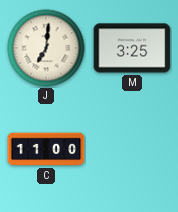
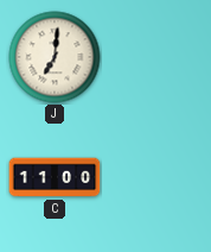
M: 3:25 -> none (132, 48)
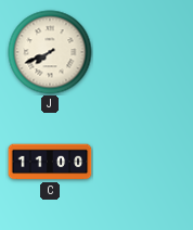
J: 7:01 -> 7:41 (50, 52)
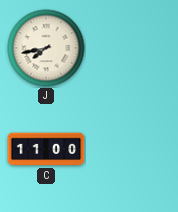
J: 7:41 -> 7:43 (46, 48)
